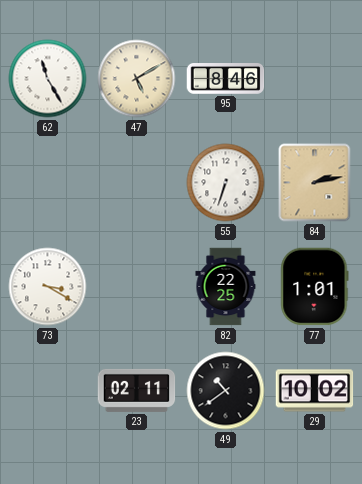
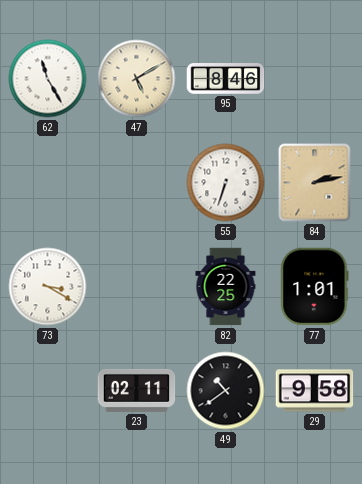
29: 10:02 -> 9:58 (315, 391)
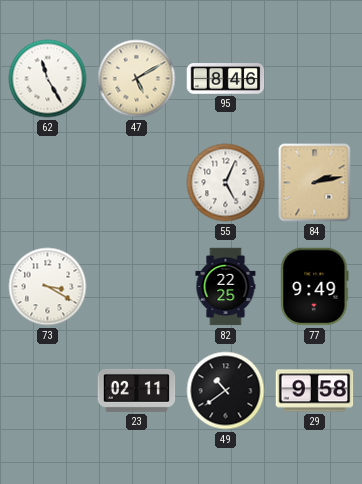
55: 6:33 -> 5:04 (226, 183)
77: 1:01 -> 9:49 (315, 287)
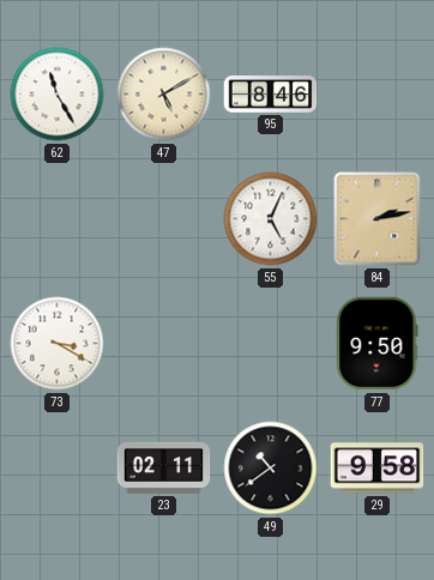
82: 22:25 -> none (226, 287)
77: 9:49 -> 9:50 (378, 344)
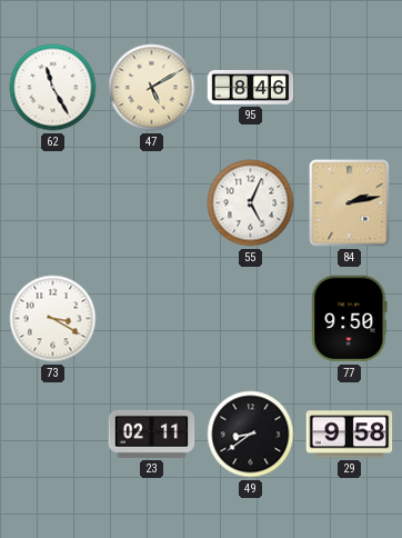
49: 10:39 -> 8:39 (251, 435)
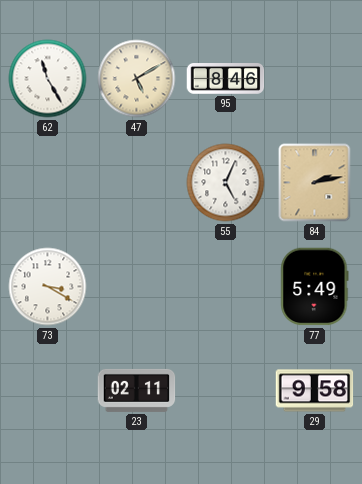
77: 9:50 -> 5:49 (315, 287)
49: 8:39 -> none (251, 435)
